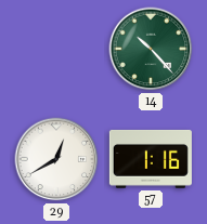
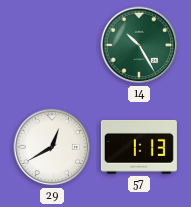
14: 10:23 -> 10:25 (139, 45)
57: 1:16 -> 1:13 (139, 147)
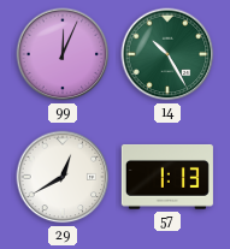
99: none -> 12:04 (63, 54)
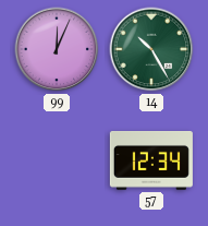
29: 12:40 -> none (63, 177)
57: 1:13 -> 12:34 (151, 160)
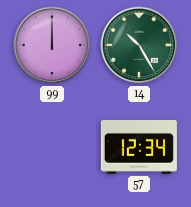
99: 12:04 -> 12:00 (52, 45)
